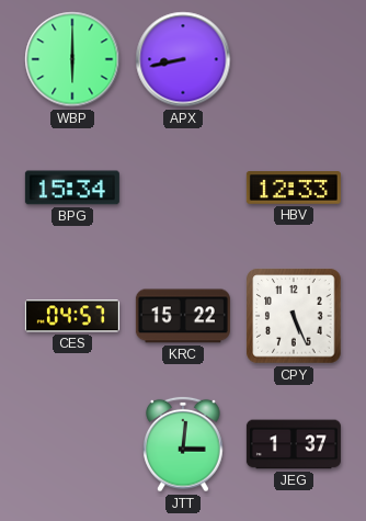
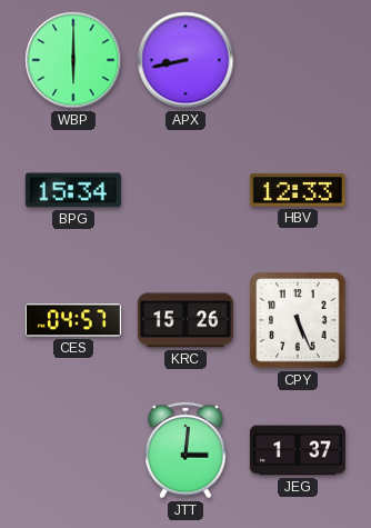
KRC: 15:22 -> 15:26 (185, 320)
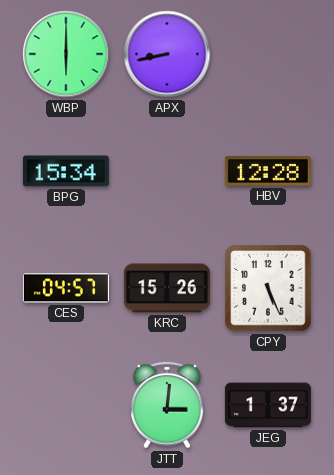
HBV: 12:33 -> 12:28 (268, 172)
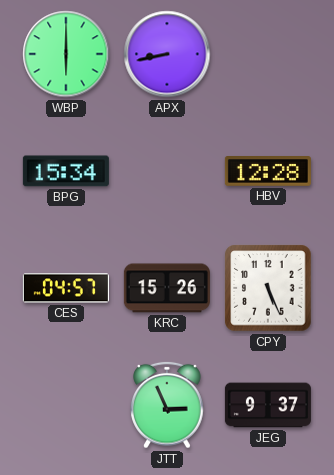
JTT: 3:01 -> 2:56 (167, 405)
JEG: 1:37 -> 9:37 (268, 405)
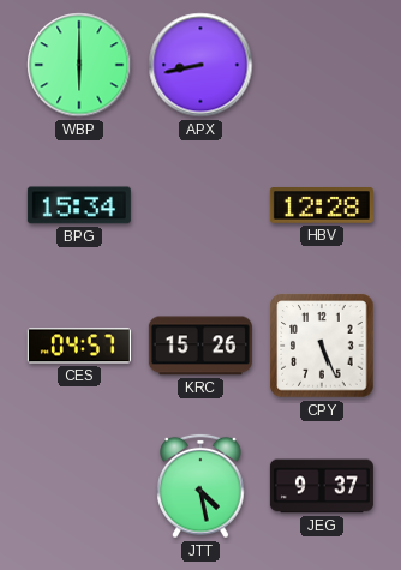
JTT: 2:56 -> 4:28 (200, 486)
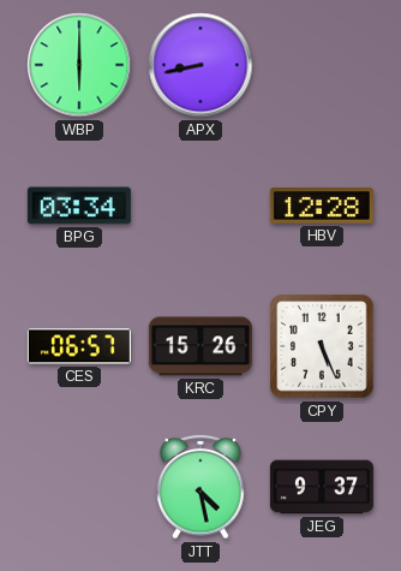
BPG: 15:34 -> 03:34 (79, 206)
CES: 04:57 -> 06:57 (79, 346)
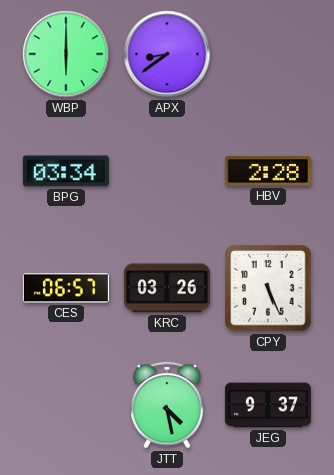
APX: 8:43 -> 8:39 (167, 54)
HBV: 12:28 -> 2:28 (268, 172)
KRC: 15:26 -> 03:26 (167, 288)
